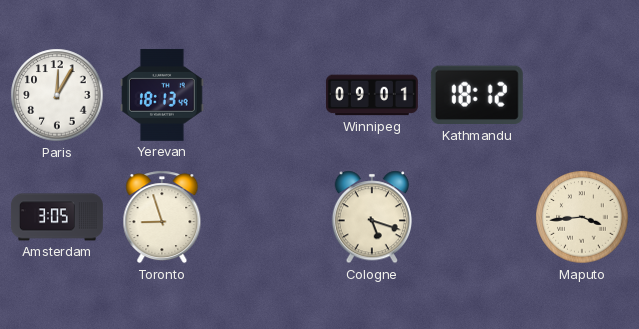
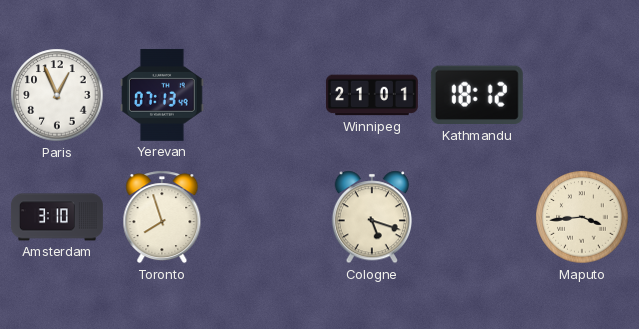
Paris: 12:05 -> 12:56 (57, 95)
Yerevan: 18:13 -> 07:13 (163, 95)
Winnipeg: 09:01 -> 21:01 (372, 95)
Amsterdam: 3:05 -> 3:10 (57, 217)
Toronto: 8:57 -> 7:57 (162, 217)
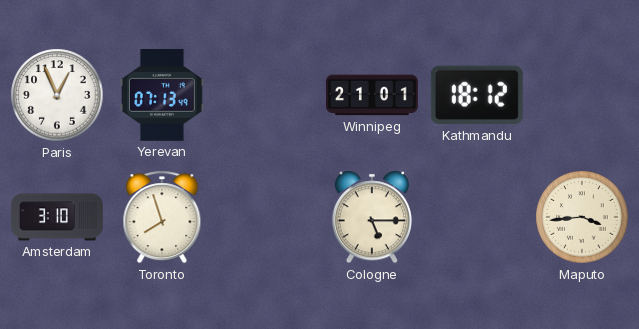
Cologne: 5:18 -> 5:15 (372, 217)
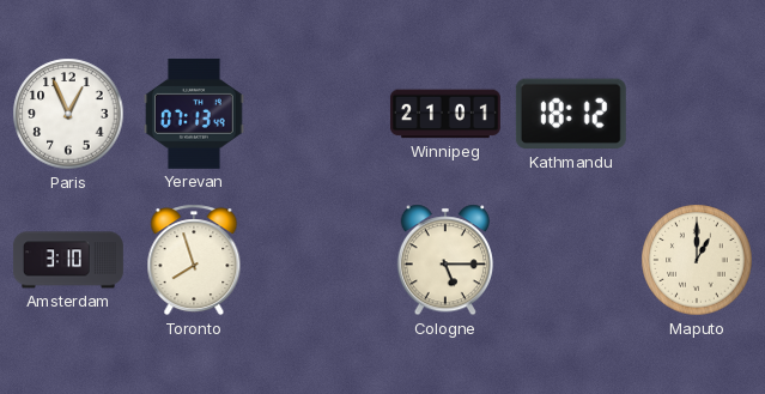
Maputo: 3:44 -> 1:00 (697, 260)
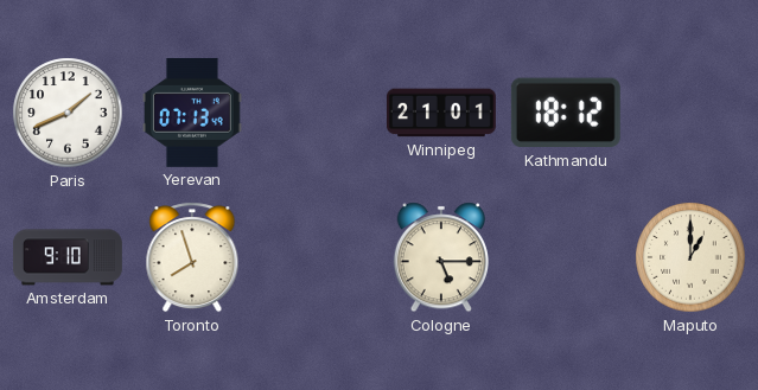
Paris: 12:56 -> 1:41 (68, 113)
Amsterdam: 3:10 -> 9:10 (68, 257)
